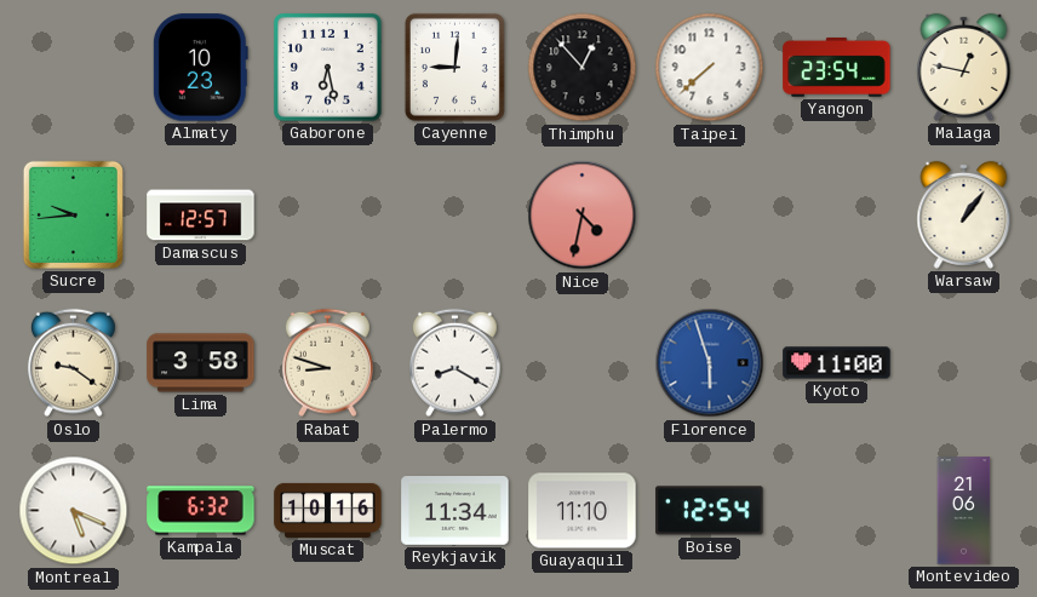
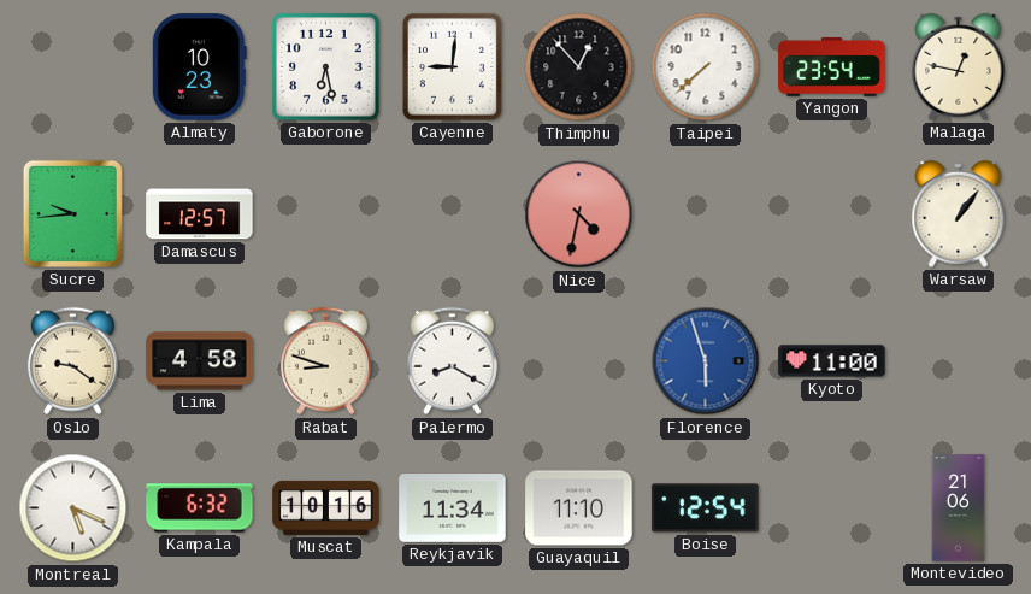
Lima: 3:58 -> 4:58 (200, 361)
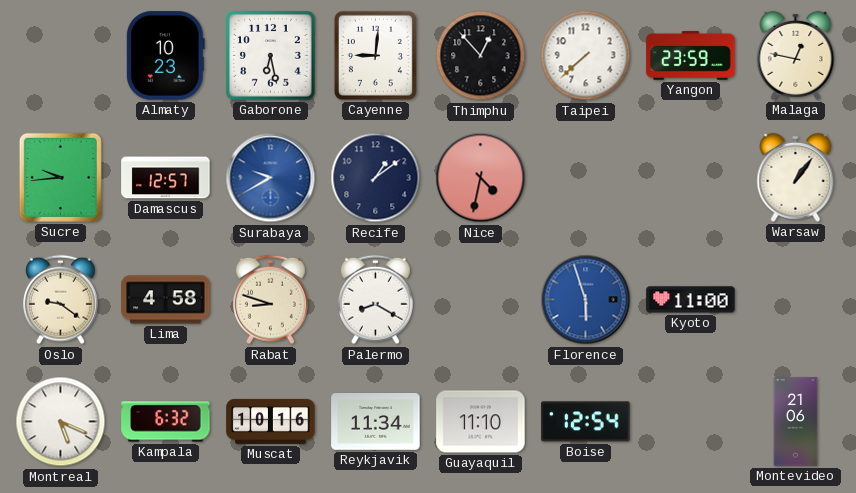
Yangon: 23:54 -> 23:59 (691, 55)
Surabaya: none -> 9:40 (271, 178)
Recife: none -> 1:09 (376, 178)
